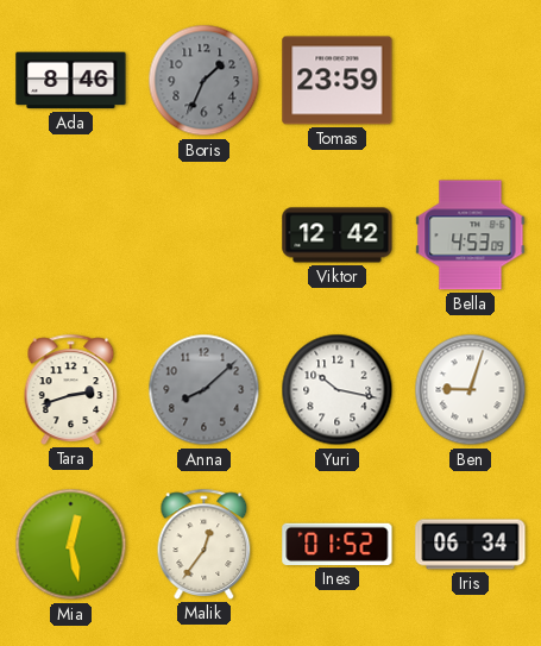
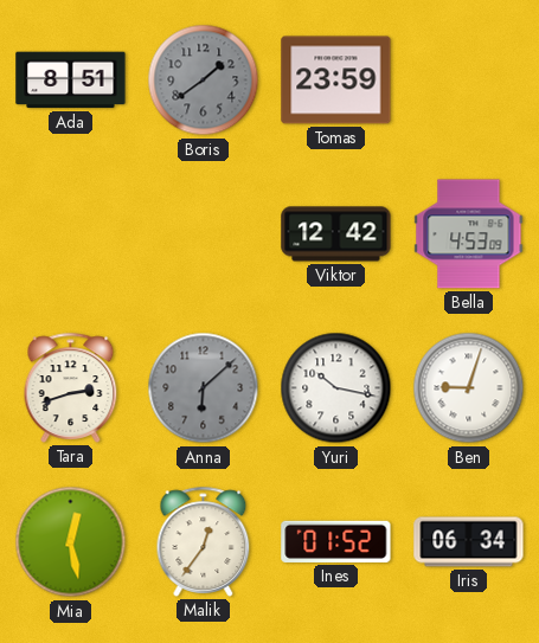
Ada: 8:46 -> 8:51 (71, 81)
Boris: 1:34 -> 1:39 (204, 81)
Anna: 8:08 -> 6:08 (204, 388)
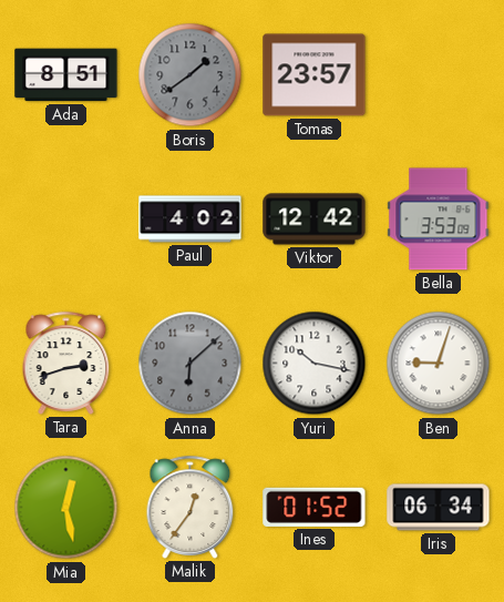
Tomas: 23:59 -> 23:57 (315, 75)
Paul: none -> 4:02 (191, 220)
Bella: 4:53 -> 3:53 (439, 220)
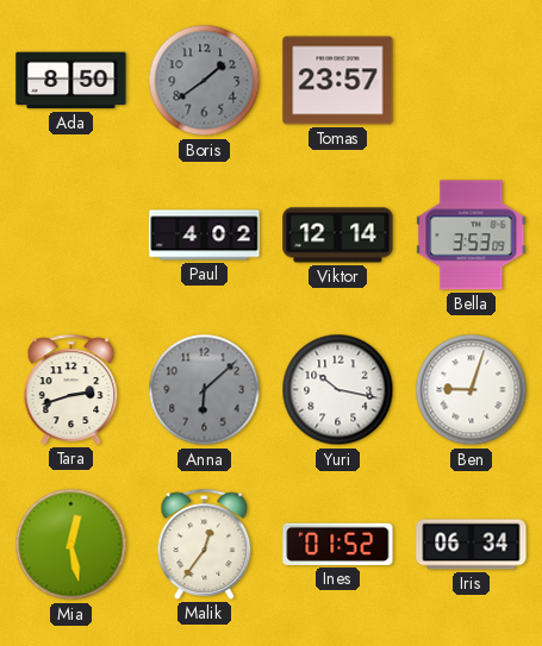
Ada: 8:51 -> 8:50 (71, 81)
Viktor: 12:42 -> 12:14 (338, 236)
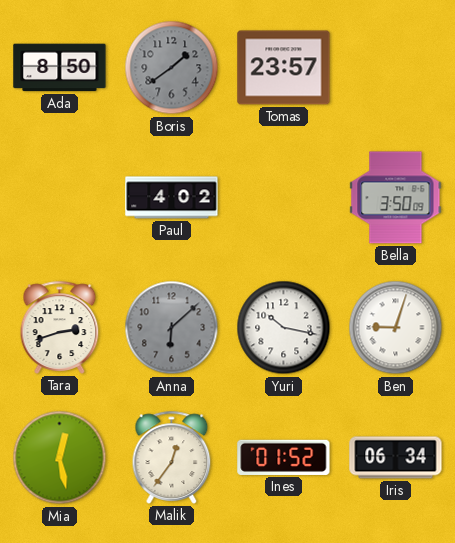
Viktor: 12:14 -> none (338, 236)
Bella: 3:53 -> 3:50 (396, 198)
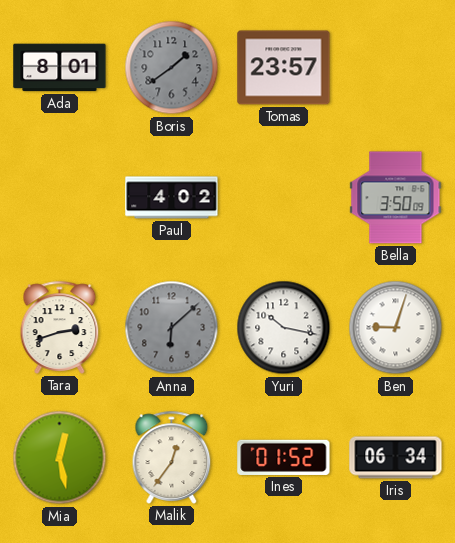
Ada: 8:50 -> 8:01 (60, 68)
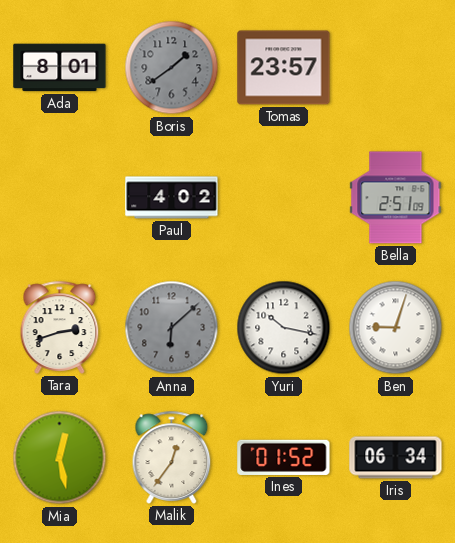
Bella: 3:50 -> 2:51 (396, 198)
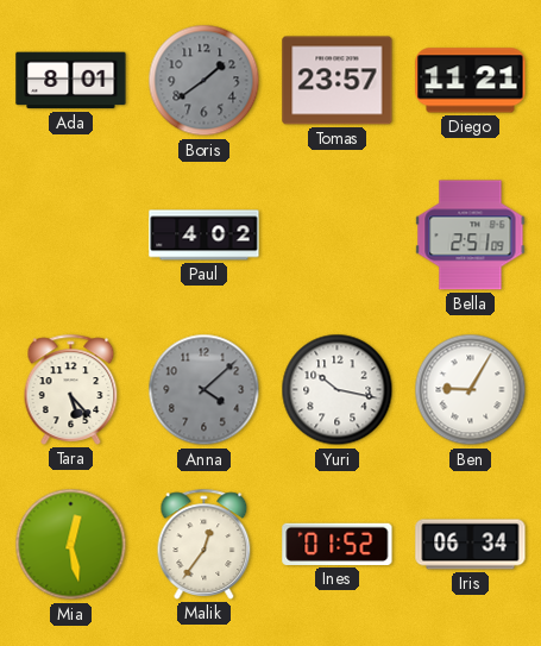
Diego: none -> 11:21 (471, 81)
Tara: 2:42 -> 5:23 (71, 389)
Anna: 6:08 -> 4:08 (205, 390)
Ben: 9:03 -> 9:05 (471, 390)
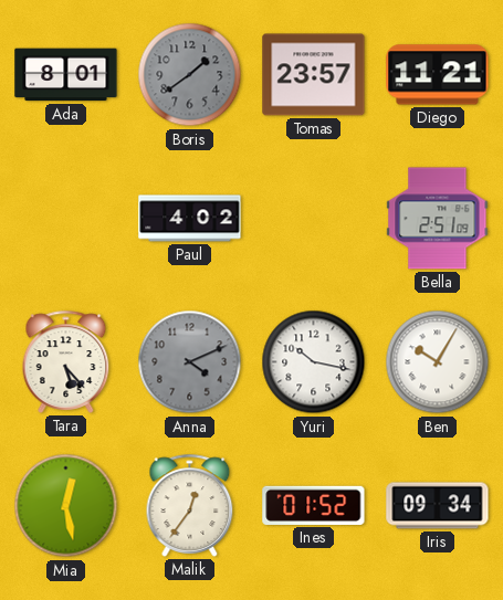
Anna: 4:08 -> 4:11 (190, 362)
Ben: 9:05 -> 10:05 (438, 362)
Iris: 06:34 -> 09:34 (438, 506)
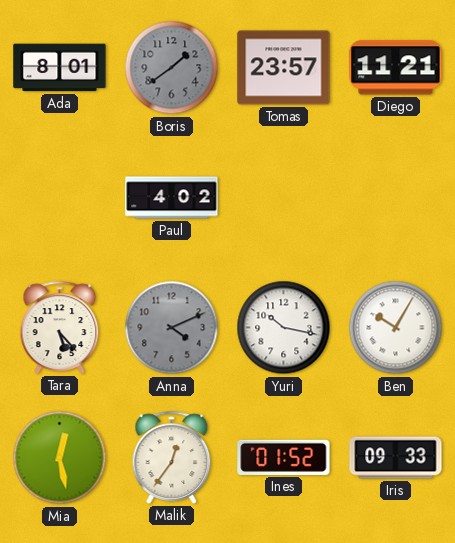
Bella: 2:51 -> none (438, 219)
Iris: 09:34 -> 09:33 (396, 458)
